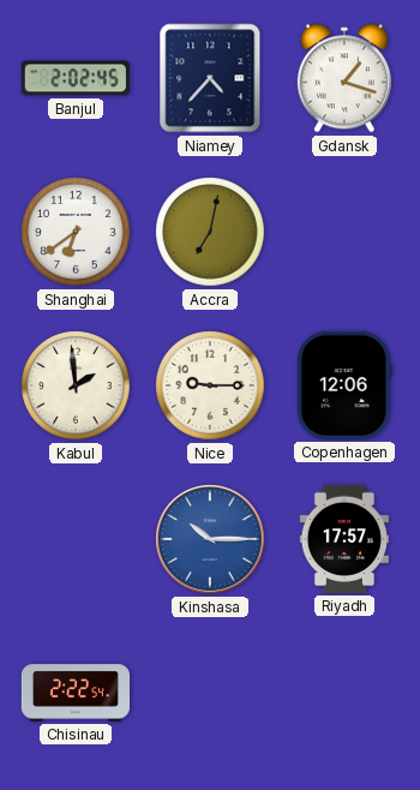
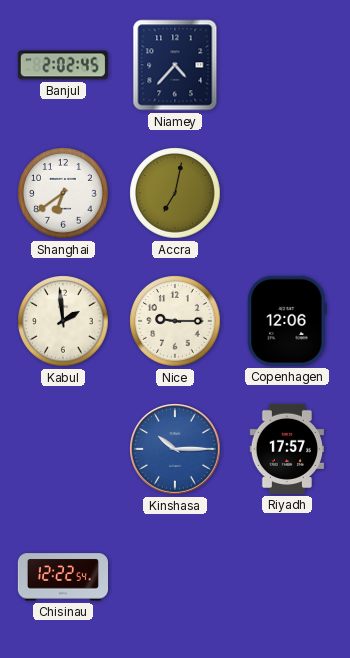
Gdansk: 1:18 -> none (344, 78)
Chisinau: 2:22 -> 12:22 (62, 577)
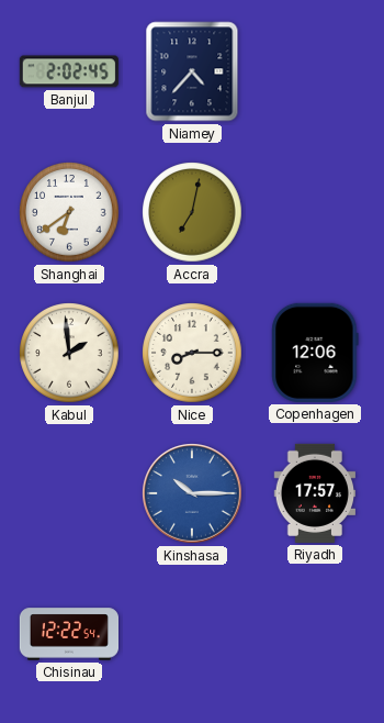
Nice: 9:15 -> 8:15 (192, 353)
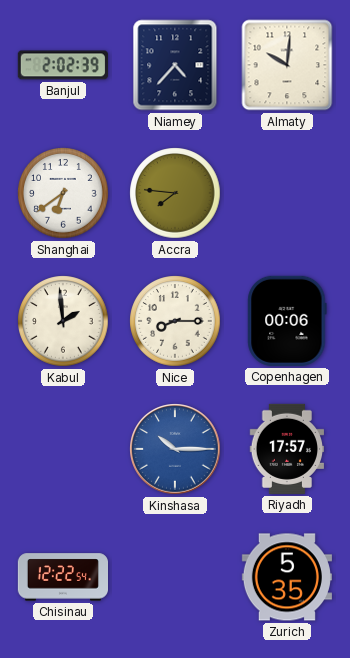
Banjul: 2:02:45 -> 2:02:39 (63, 65)
Almaty: none -> 10:01 (287, 65)
Accra: 7:02 -> 7:46 (175, 193)
Copenhagen: 12:06 -> 00:06 (287, 321)
Zurich: none -> 5:35 (287, 577)
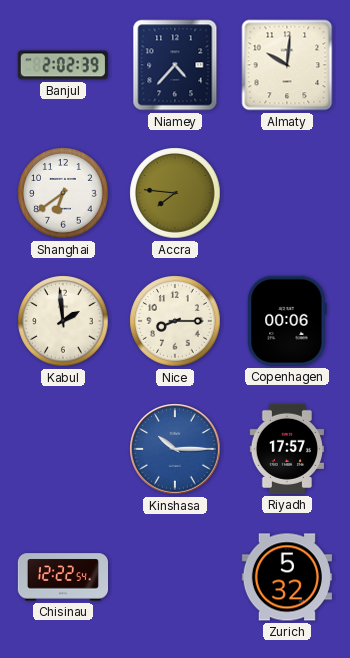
Zurich: 5:35 -> 5:32 (287, 577)
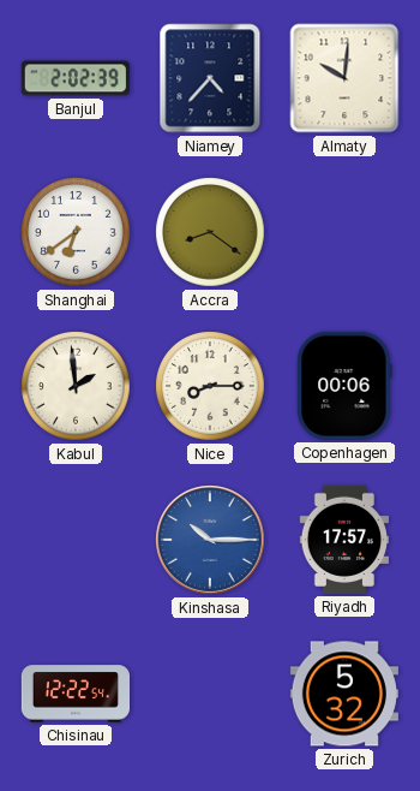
Accra: 7:46 -> 8:21 (210, 232)
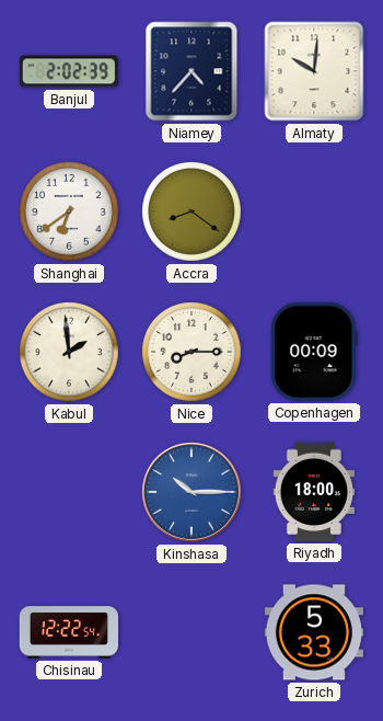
Copenhagen: 00:06 -> 00:09 (314, 352)
Riyadh: 17:57 -> 18:00 (313, 492)
Zurich: 5:32 -> 5:33 (314, 632)
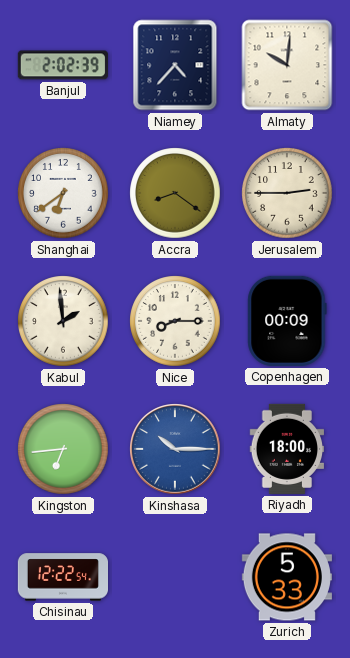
Jerusalem: none -> 2:45 (287, 193)
Kingston: none -> 6:44 (63, 449)
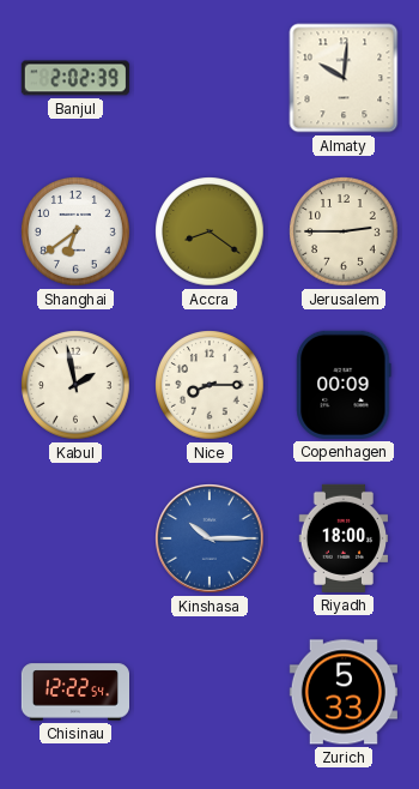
Niamey: 4:37 -> none (175, 65)
Kabul: 1:59 -> 1:58 (75, 385)
Kingston: 6:44 -> none (63, 449)
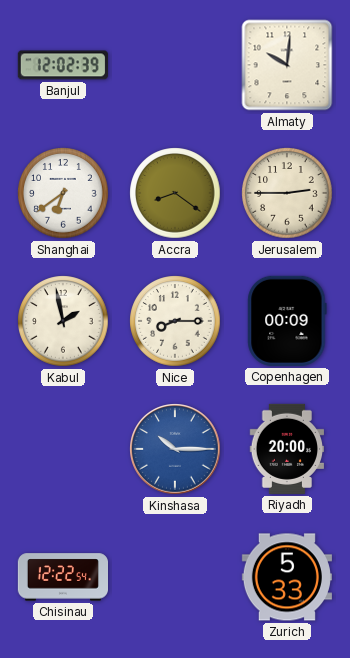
Banjul: 2:02 -> 12:02 (63, 65)
Riyadh: 18:00 -> 20:00 (286, 449)
